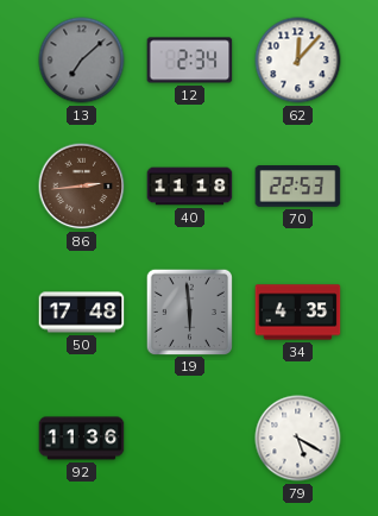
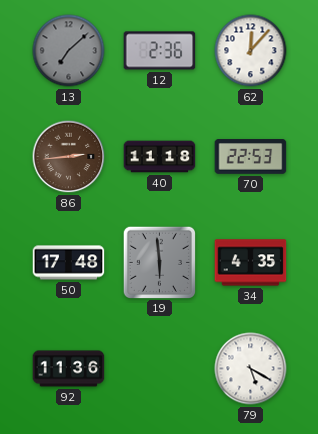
12: 2:34 -> 2:36 (160, 51)
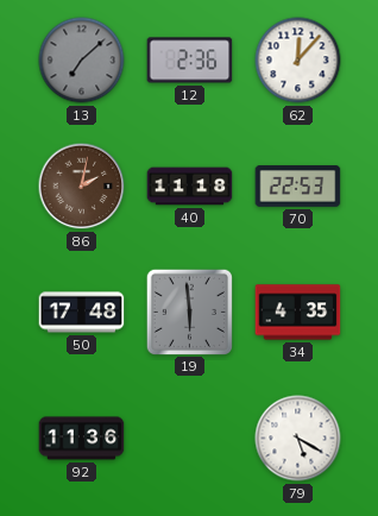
86: 2:44 -> 2:02 (82, 187)
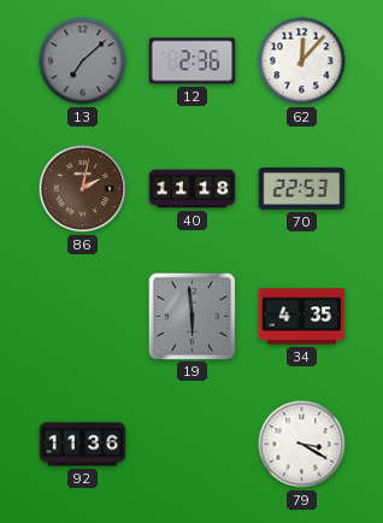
50: 17:48 -> none (82, 313)
79: 5:20 -> 3:20 (302, 445)
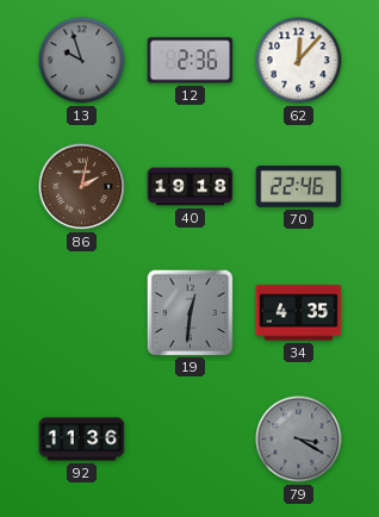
13: 7:08 -> 9:57 (82, 61)
40: 11:18 -> 19:18 (191, 187)
70: 22:53 -> 22:46 (299, 187)
19: 5:59 -> 12:31 (189, 312)
79 dial: white -> grey (299, 440)
